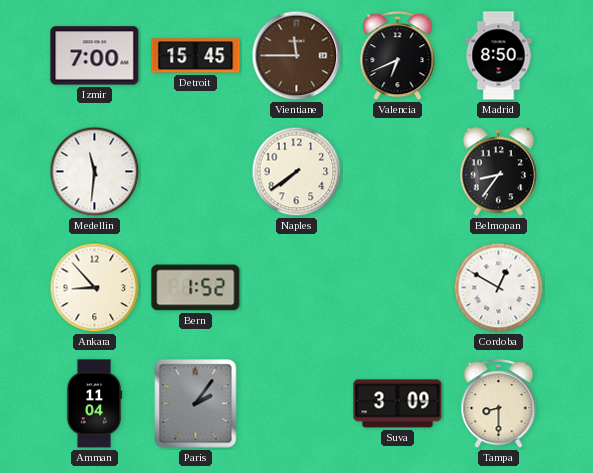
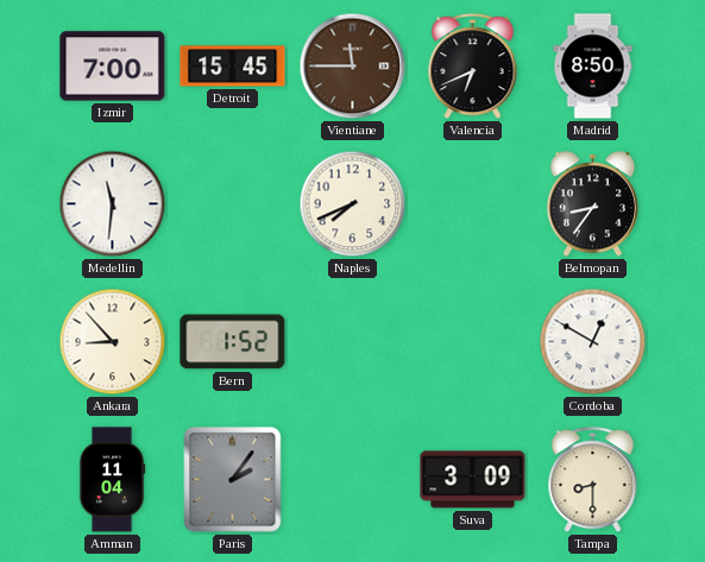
Naples: 7:39 -> 7:41 (353, 204)
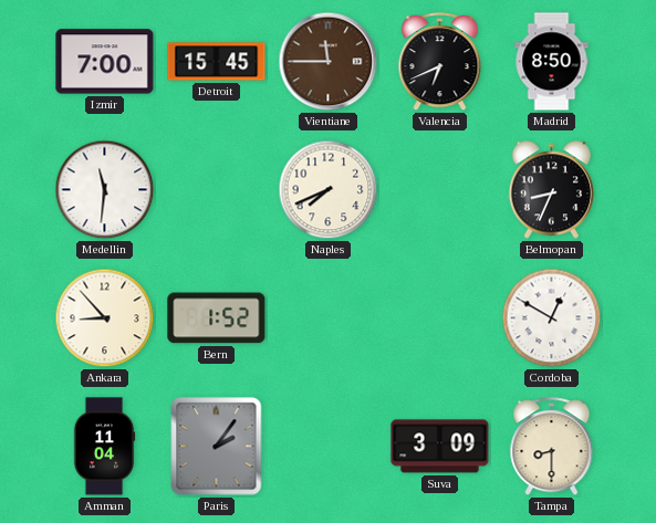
Belmopan: 8:36 -> 8:34 (551, 190)
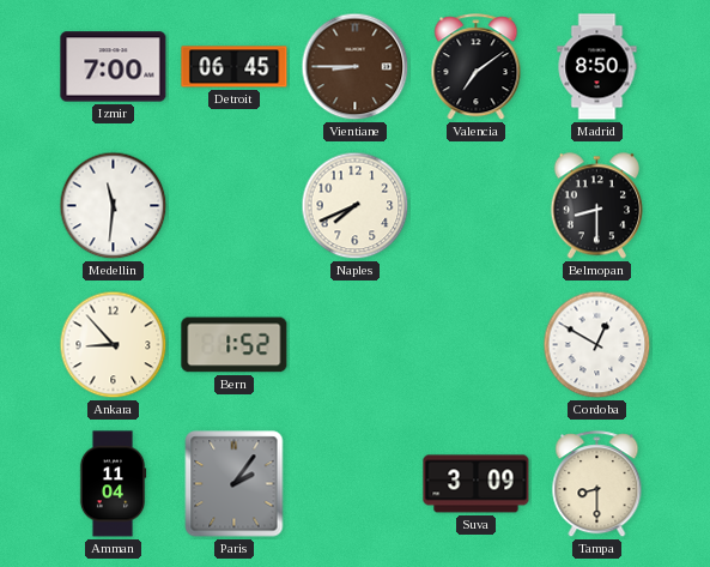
Detroit: 15:45 -> 06:45 (235, 67)
Vientiane: 11:45 -> 8:45 (356, 67)
Valencia: 6:41 -> 7:09 (477, 67)
Belmopan: 8:34 -> 8:30 (596, 206)
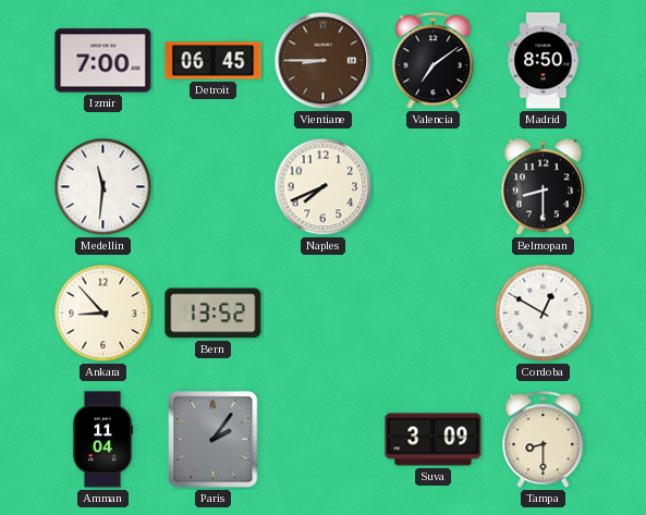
Bern: 1:52 -> 13:52 (214, 314)
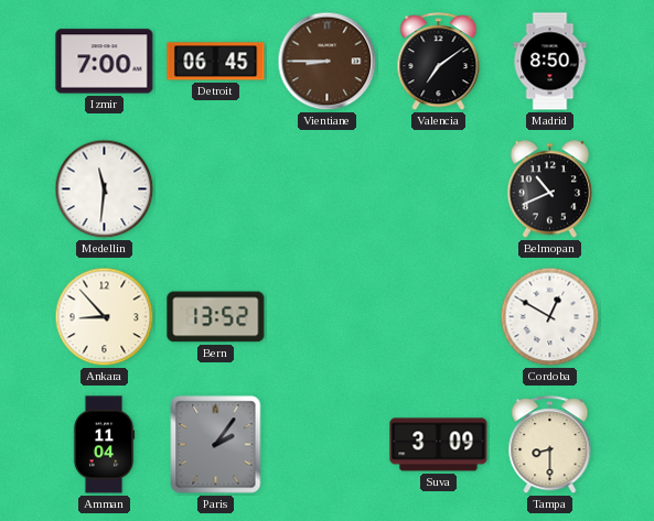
Naples: 7:41 -> none (324, 187)
Belmopan: 8:30 -> 10:41 (549, 189)
